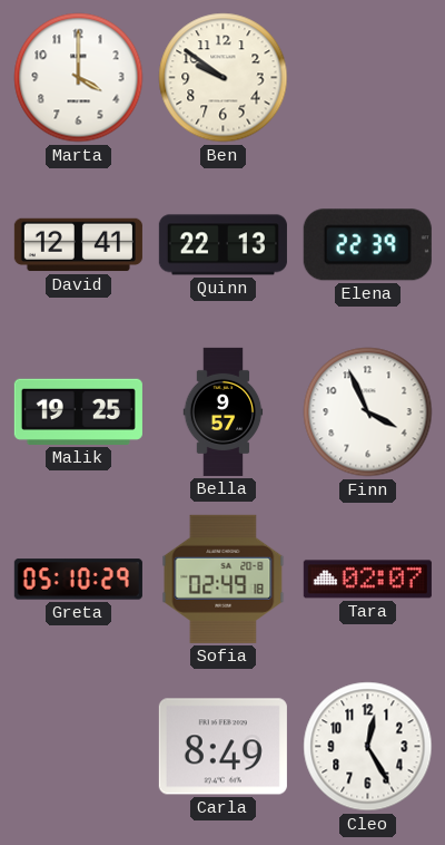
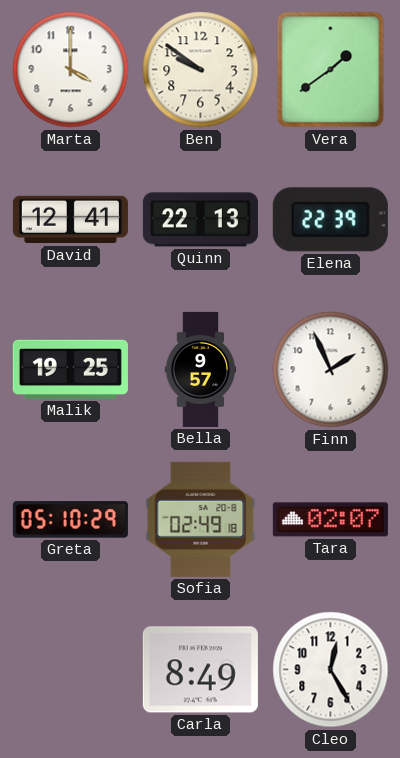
Vera: none -> 1:39 (331, 70)
Finn: 3:56 -> 1:56 (331, 370)
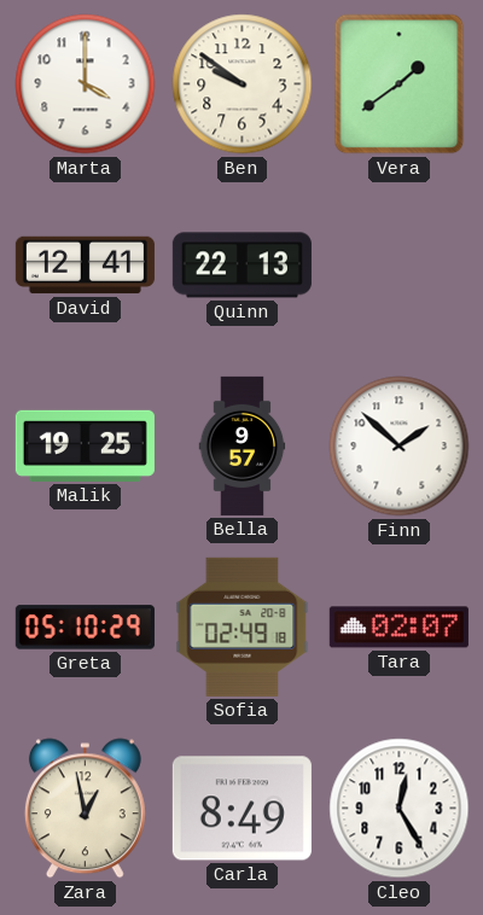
Elena: 22:39 -> none (330, 220)
Finn: 1:56 -> 1:52 (400, 447)
Zara: none -> 12:58 (85, 809)
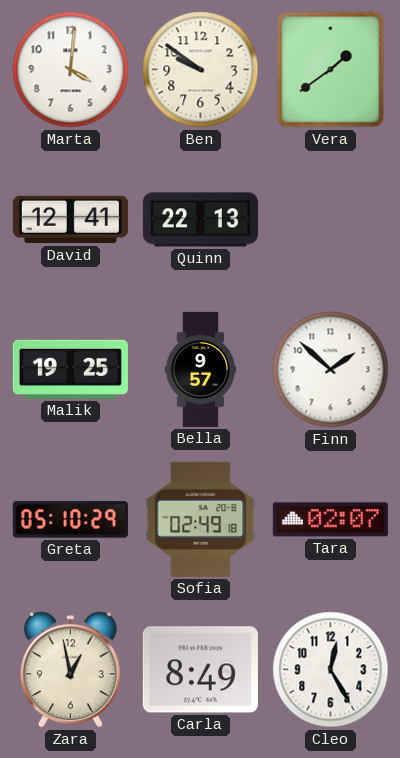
Marta: 4:00 -> 4:01 (71, 70)
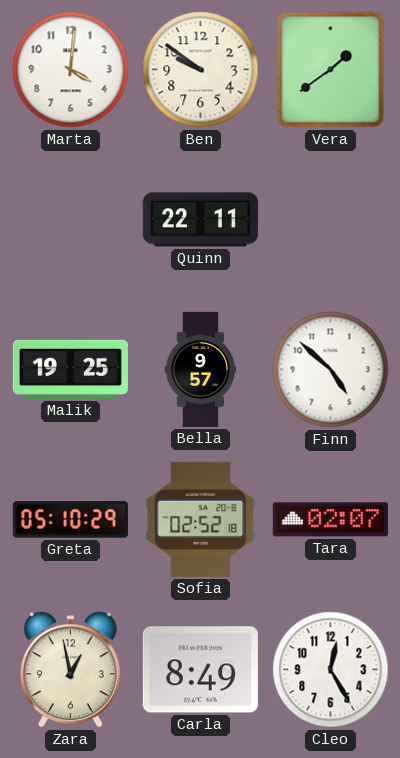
David: 12:41 -> none (70, 220)
Quinn: 22:13 -> 22:11 (200, 220)
Finn: 1:52 -> 4:52 (331, 370)
Sofia: 02:49 -> 02:52 (201, 519)
